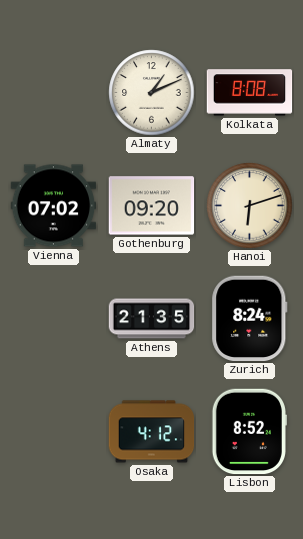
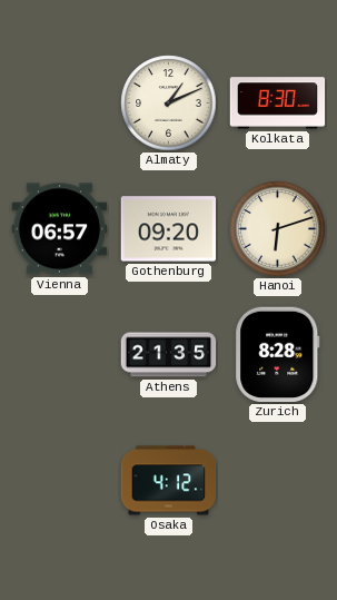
Kolkata: 8:08 -> 8:30 (278, 104)
Vienna: 07:02 -> 06:57 (60, 229)
Zurich: 8:24 -> 8:28 (278, 355)
Lisbon: 8:52 -> none (249, 432)
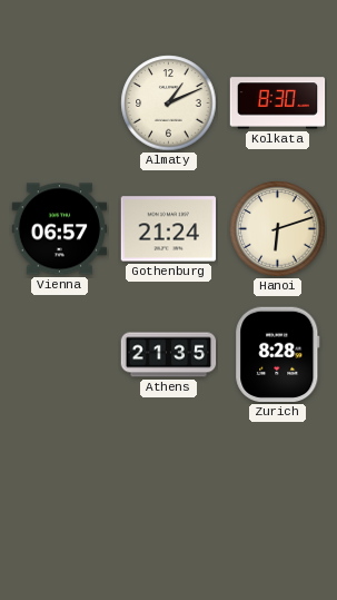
Gothenburg: 09:20 -> 21:24 (169, 229)
Osaka: 4:12 -> none (169, 481)
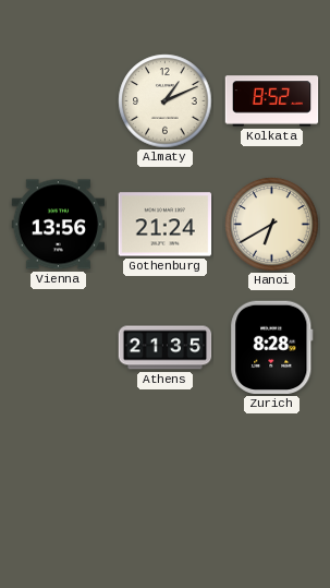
Kolkata: 8:30 -> 8:52 (272, 101)
Vienna: 06:57 -> 13:56 (59, 225)
Hanoi: 6:12 -> 6:40 (272, 225)
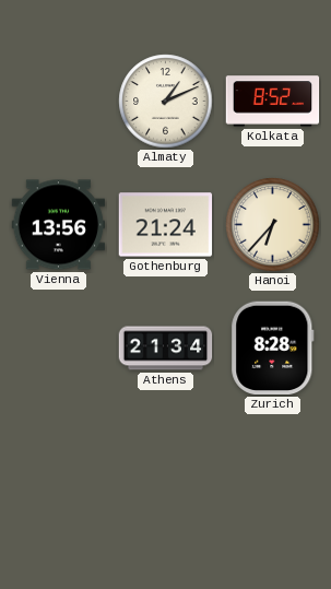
Hanoi: 6:40 -> 6:37 (273, 225)
Athens: 21:35 -> 21:34 (166, 349)
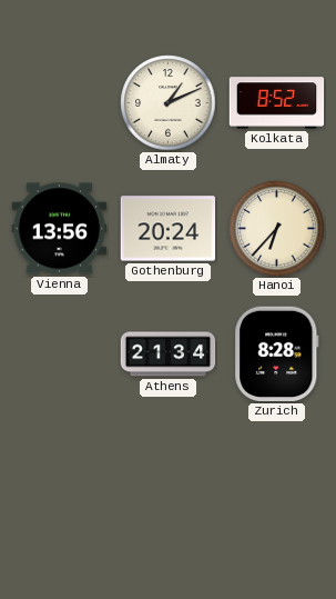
Gothenburg: 21:24 -> 20:24 (169, 229)
